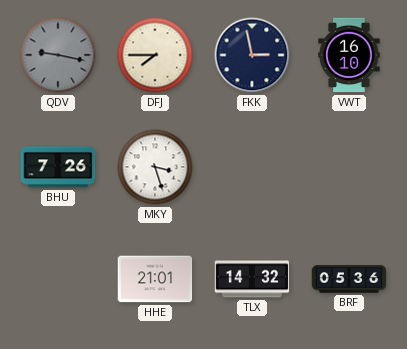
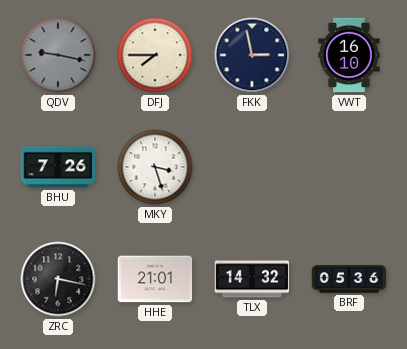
ZRC: none -> 6:17 (58, 279)
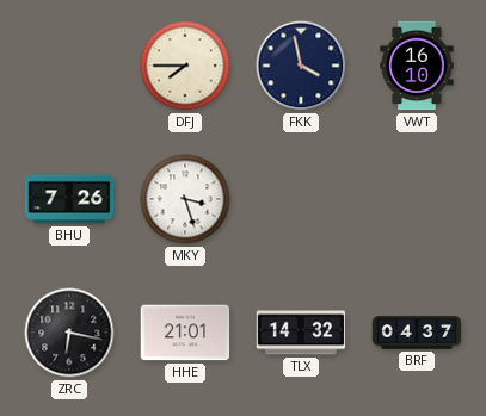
QDV: 9:17 -> none (58, 55)
FKK: 2:58 -> 3:58 (301, 66)
BRF: 05:36 -> 04:37 (417, 333)
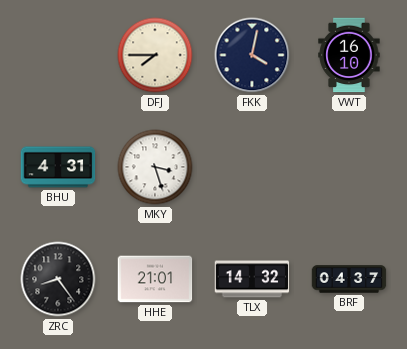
FKK: 3:58 -> 4:02 (252, 55)
BHU: 7:26 -> 4:31 (58, 167)
ZRC: 6:17 -> 8:24 (58, 279)
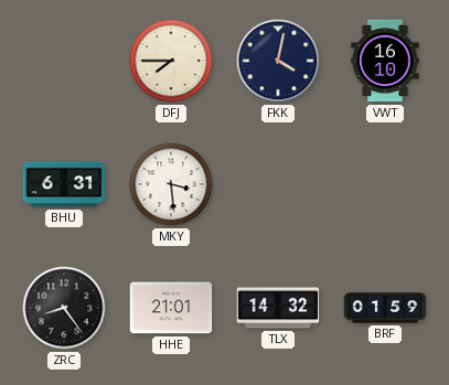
BHU: 4:31 -> 6:31 (64, 184)
MKY: 3:27 -> 3:29 (171, 184)
BRF: 04:37 -> 01:59 (385, 308)
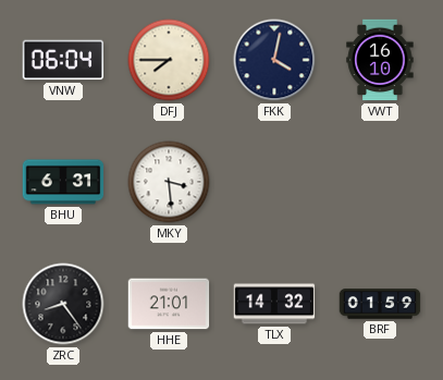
VNW: none -> 06:04 (63, 60)
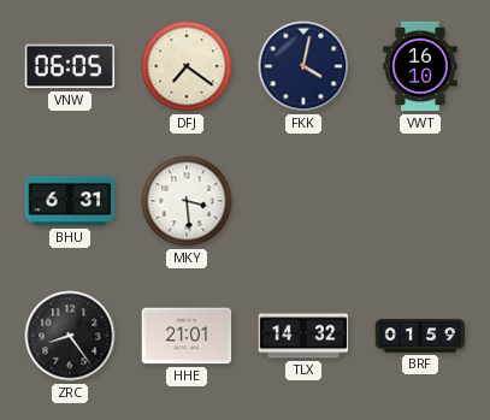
VNW: 06:04 -> 06:05 (70, 66)
DFJ: 7:45 -> 7:21 (187, 66)
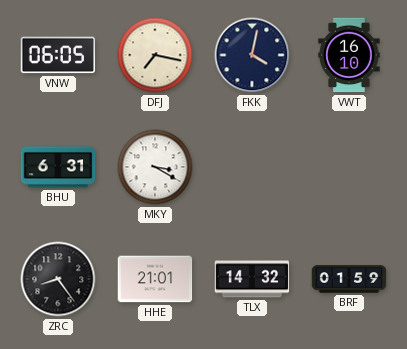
DFJ: 7:21 -> 7:17 (155, 55)
MKY: 3:29 -> 3:20 (155, 167)
